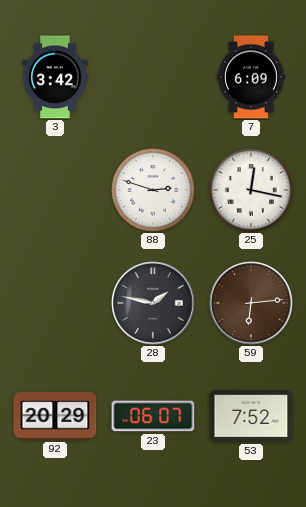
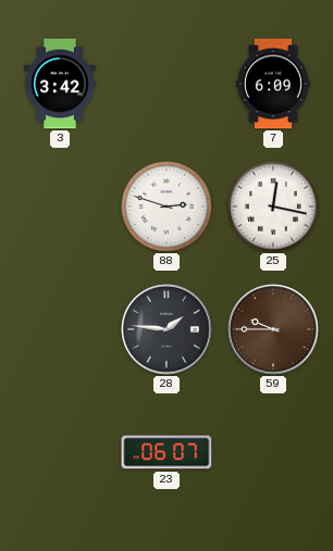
28: 1:47 -> 1:46 (166, 329)
59: 6:14 -> 9:45 (273, 329)
92: 20:29 -> none (55, 416)
53: 7:52 -> none (251, 416)
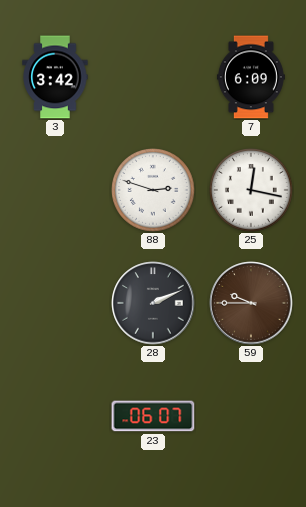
28: 1:46 -> 2:11 (153, 303)
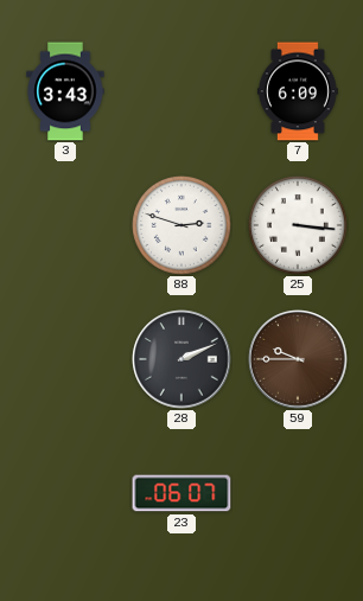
3: 3:42 -> 3:43 (65, 91)
25: 12:17 -> 3:16 (299, 226)
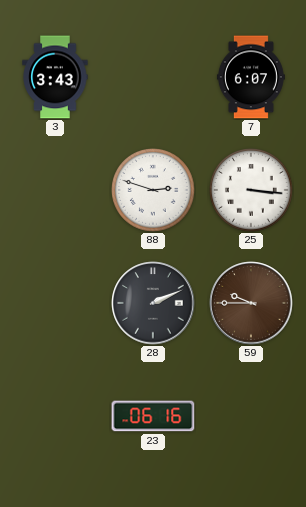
7: 6:09 -> 6:07 (251, 77)
23: 06:07 -> 06:16 (153, 416)
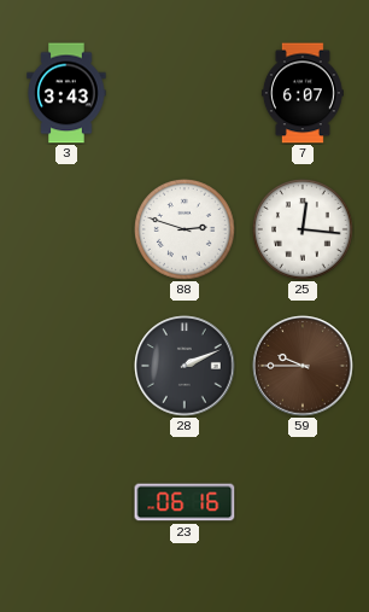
25: 3:16 -> 12:16 (304, 231)
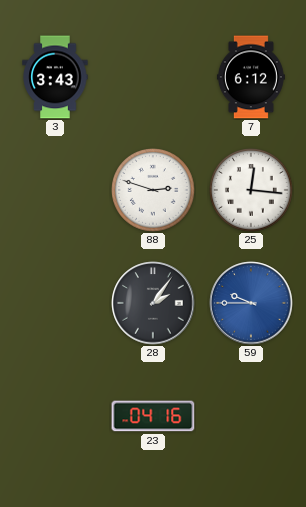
7: 6:07 -> 6:12 (251, 77)
28: 2:11 -> 2:06 (153, 303)
59 dial: brown -> blue (251, 303)
23: 06:16 -> 04:16 (153, 416)
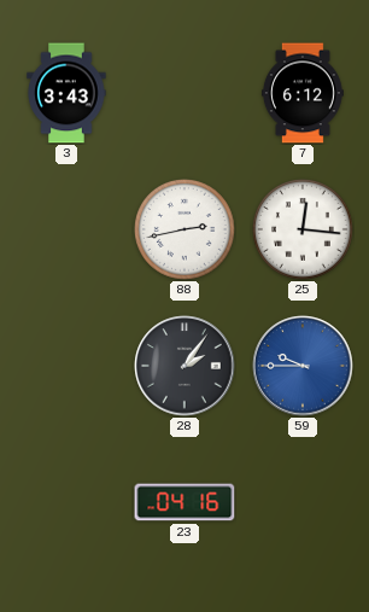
88: 2:48 -> 2:43 (186, 231)
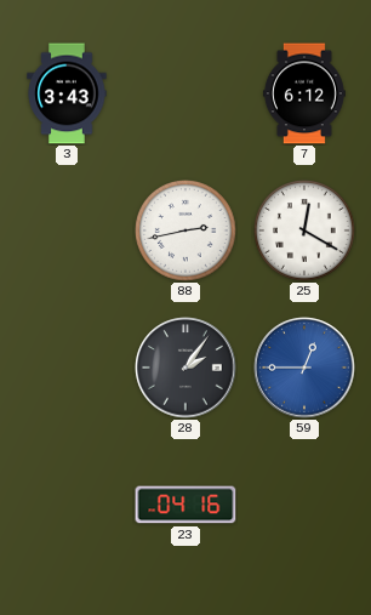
25: 12:16 -> 12:20 (306, 232)
59: 9:45 -> 12:45 (304, 368)
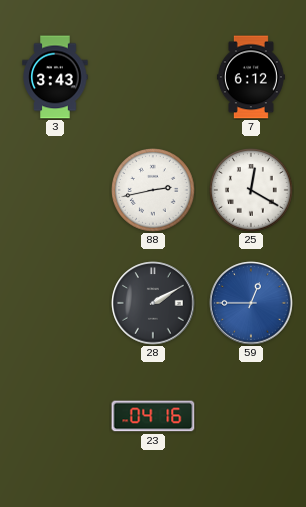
28: 2:06 -> 2:10 (153, 303)
